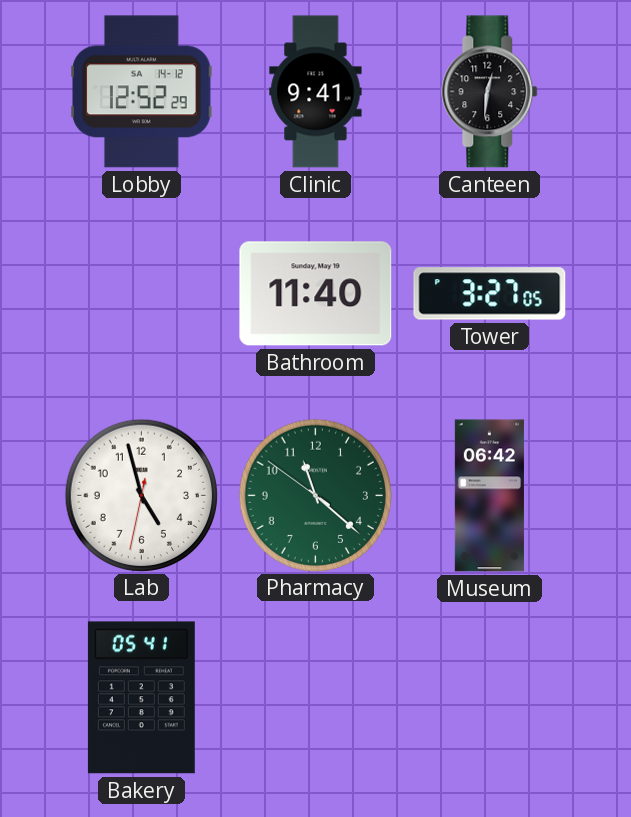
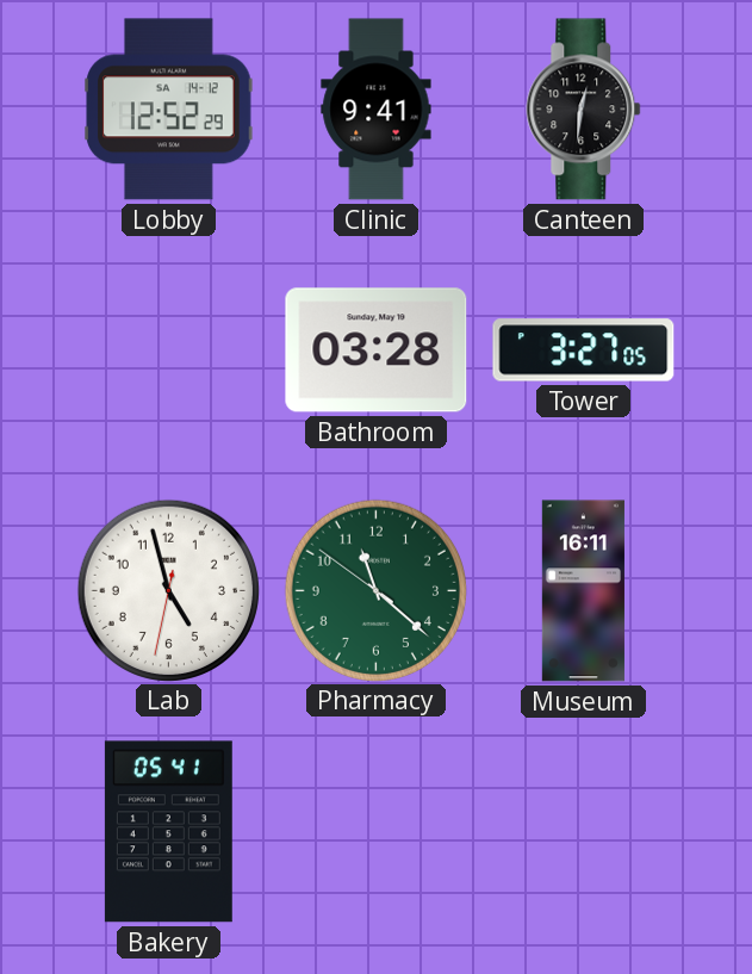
Bathroom: 11:40 -> 03:28 (377, 350)
Museum: 06:42 -> 16:11 (583, 591)
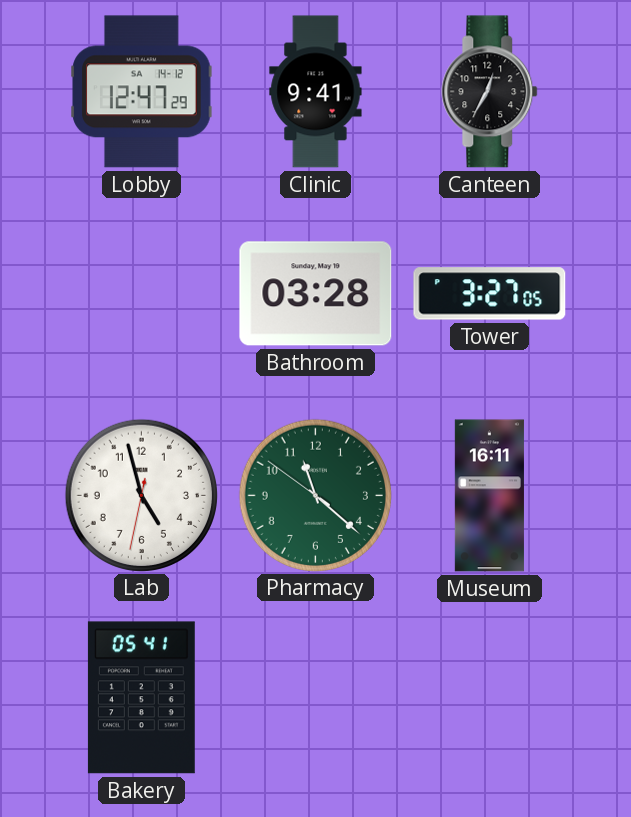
Lobby: 12:52 -> 12:47 (142, 92)
Canteen: 12:31 -> 12:35 (490, 92)
